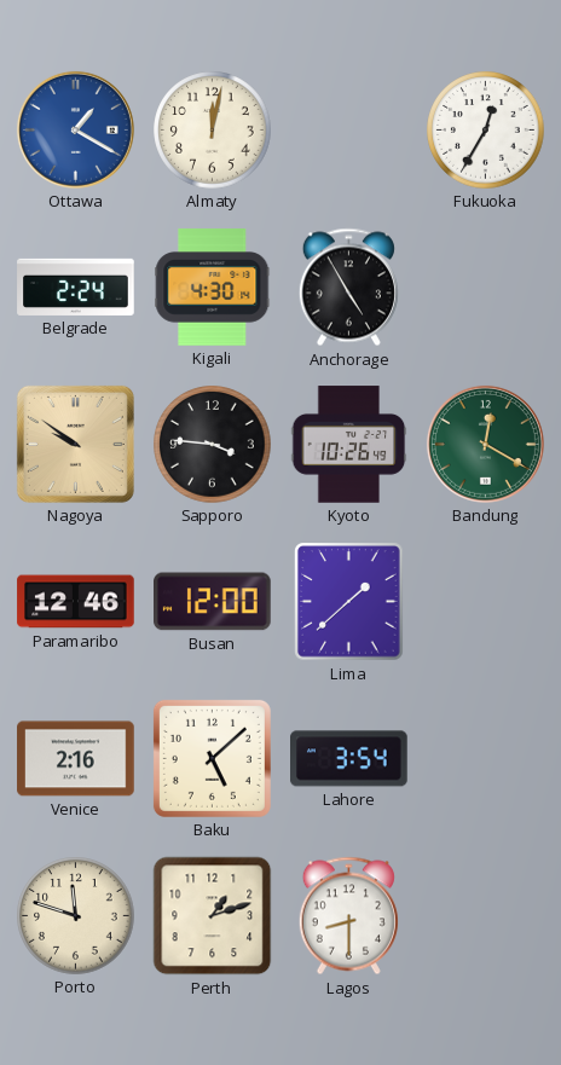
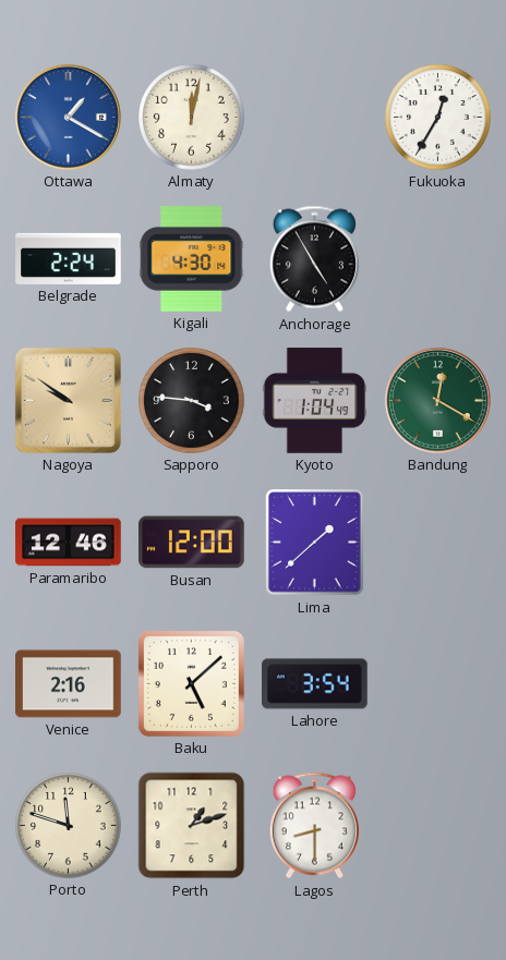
Kyoto: 10:26 -> 1:04 (315, 401)
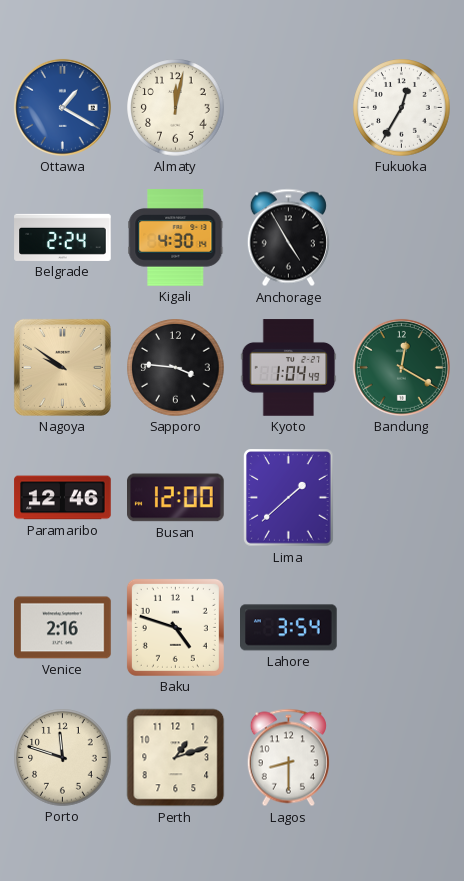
Baku: 5:08 -> 4:48 (175, 627)
